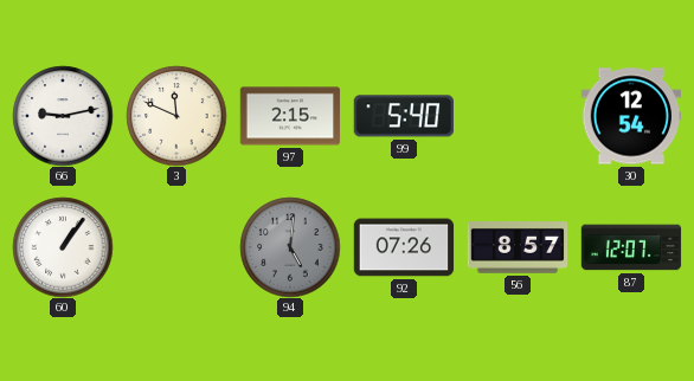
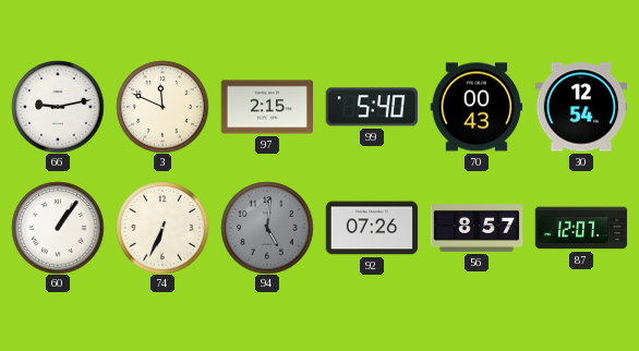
70: none -> 00:43 (477, 107)
74: none -> 6:34 (162, 228)
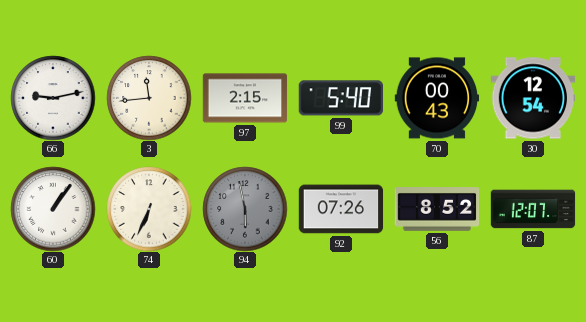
3: 11:49 -> 11:44 (149, 98)
94: 5:01 -> 5:58 (245, 209)
56: 8:57 -> 8:52 (437, 210)
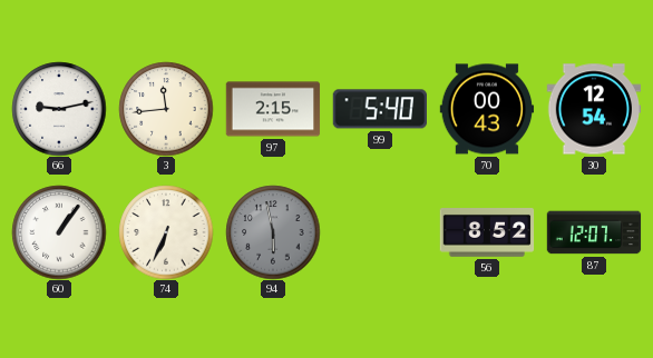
92: 07:26 -> none (341, 209)
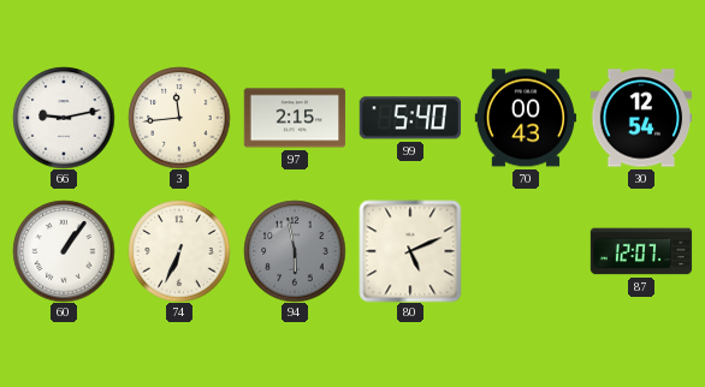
80: none -> 5:11 (410, 251)
56: 8:52 -> none (487, 233)
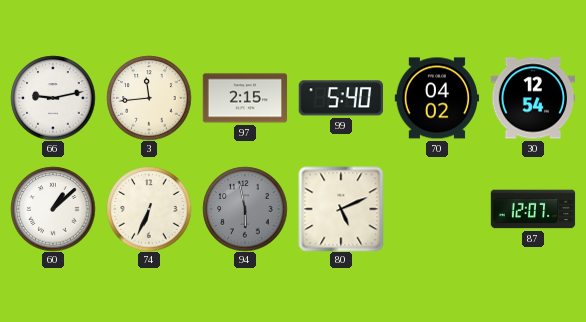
70: 00:43 -> 04:02 (437, 98)
60: 1:06 -> 1:08 (53, 209)
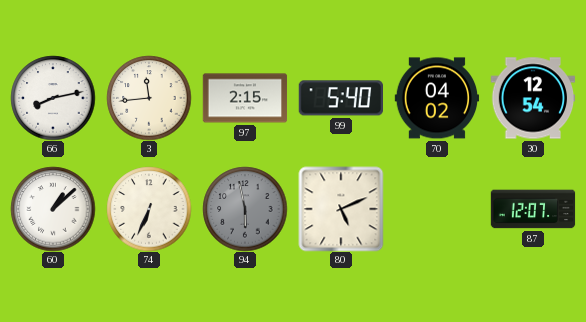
66: 9:13 -> 8:13 (53, 98)
